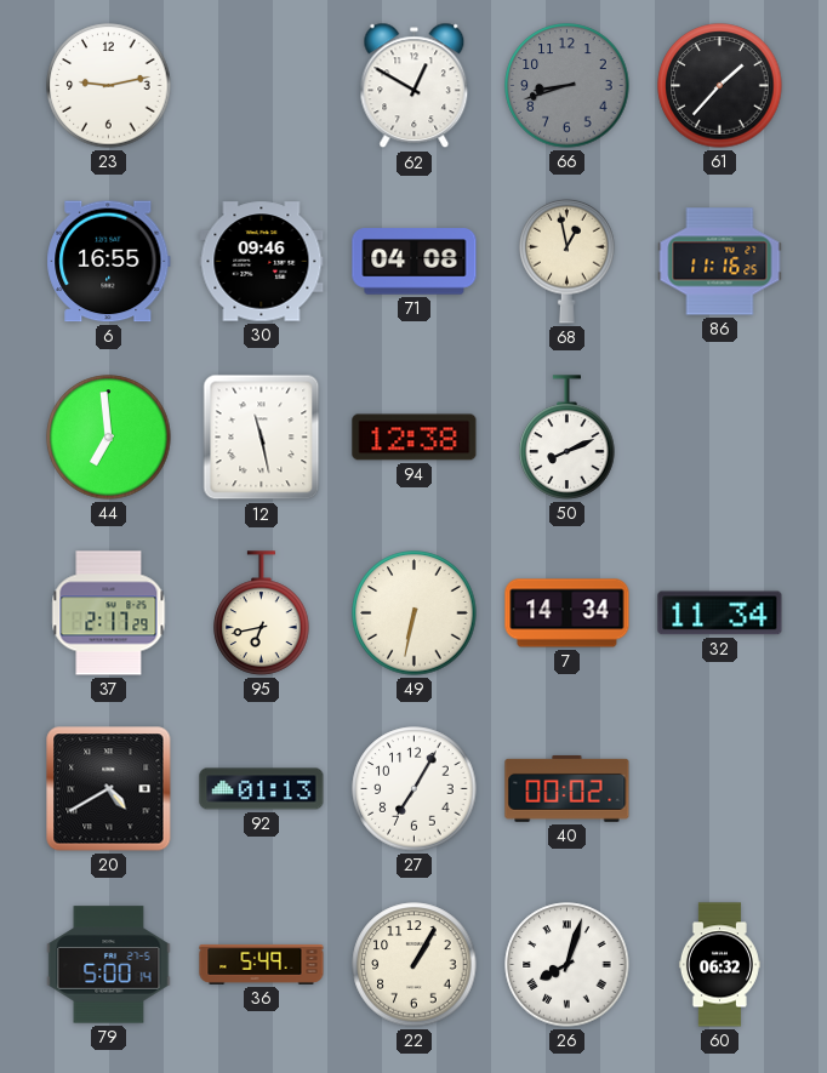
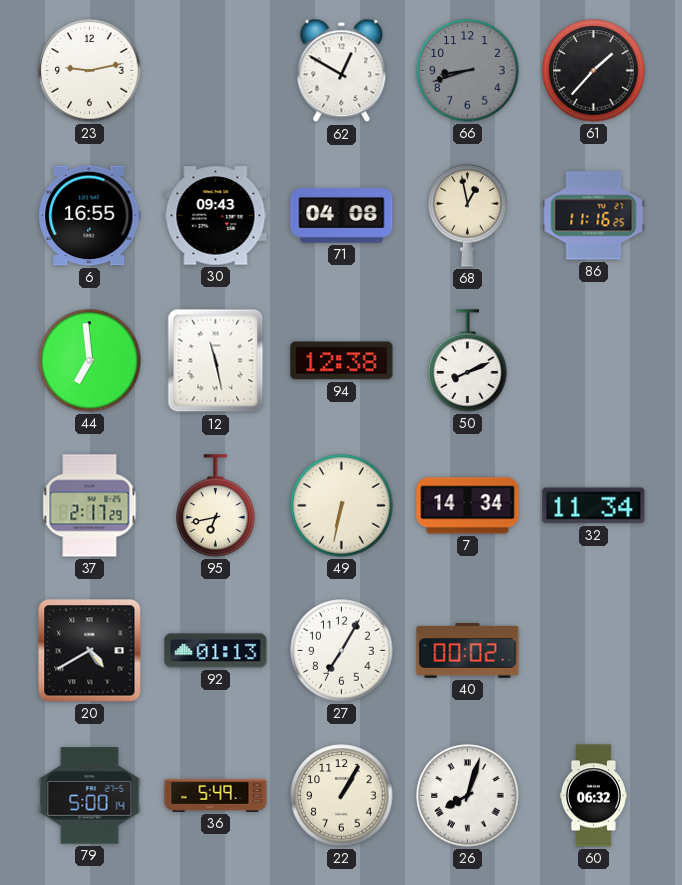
30: 09:46 -> 09:43 (216, 216)
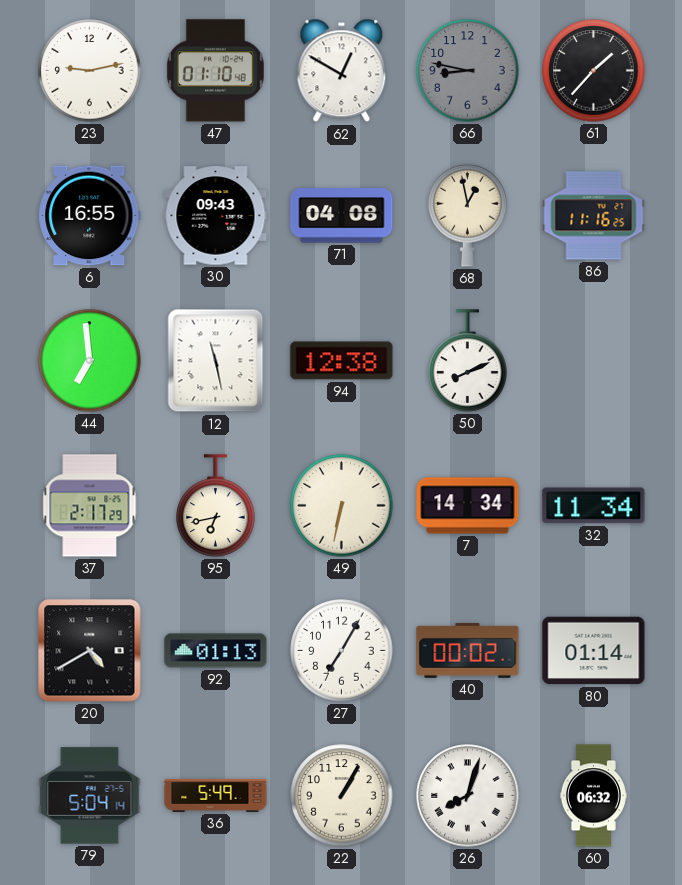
47: none -> 01:10 (215, 71)
66: 8:42 -> 8:47 (468, 71)
80: none -> 01:14 (594, 651)
79: 5:00 -> 5:04 (90, 796)
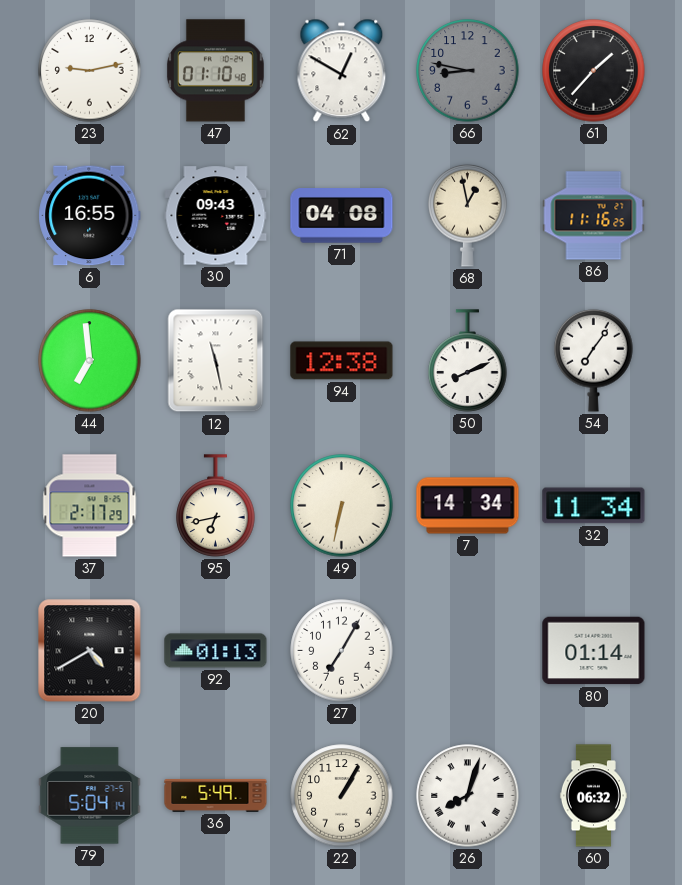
54: none -> 7:06 (594, 360)
40: 00:02 -> none (468, 651)
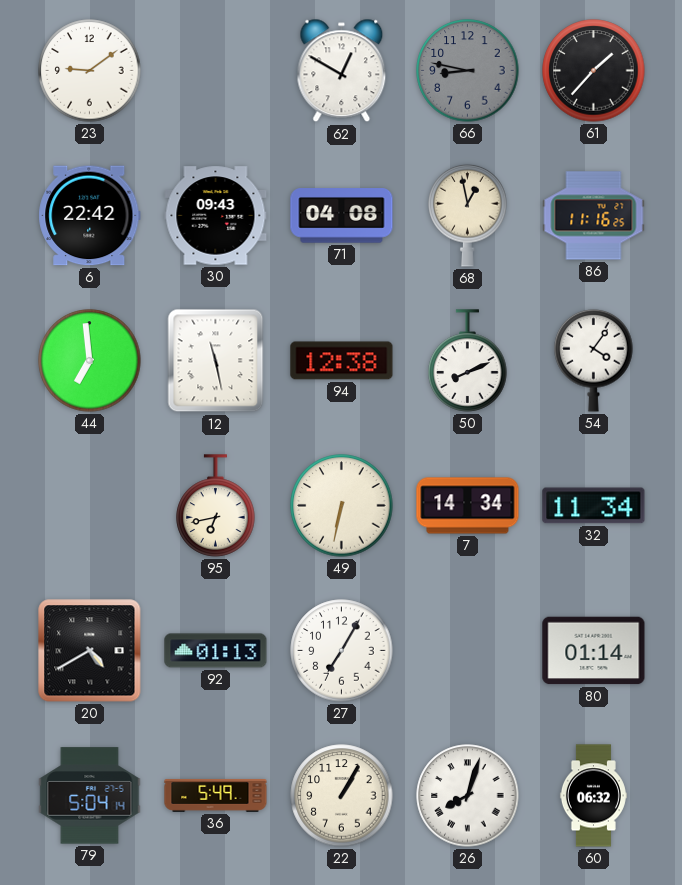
23: 9:13 -> 9:09 (90, 71)
47: 01:10 -> none (215, 71)
6: 16:55 -> 22:42 (90, 216)
54: 7:06 -> 4:06 (594, 360)
37: 2:17 -> none (90, 506)
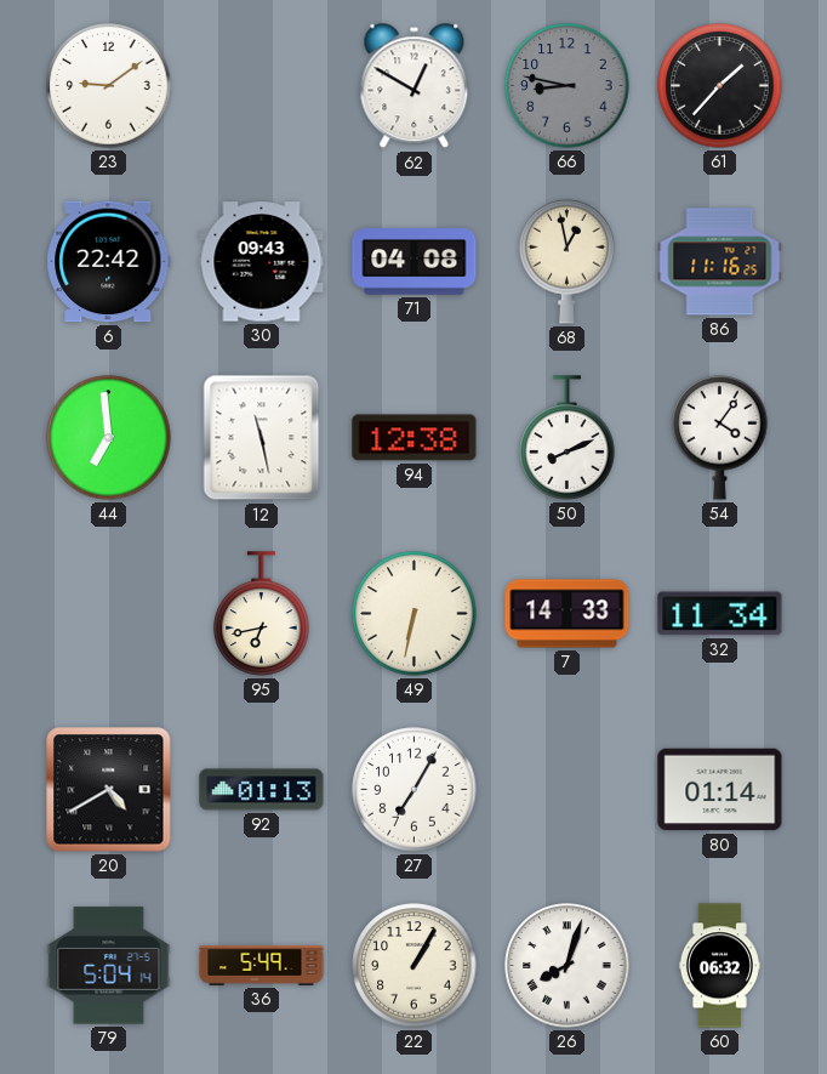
7: 14:34 -> 14:33 (568, 614)
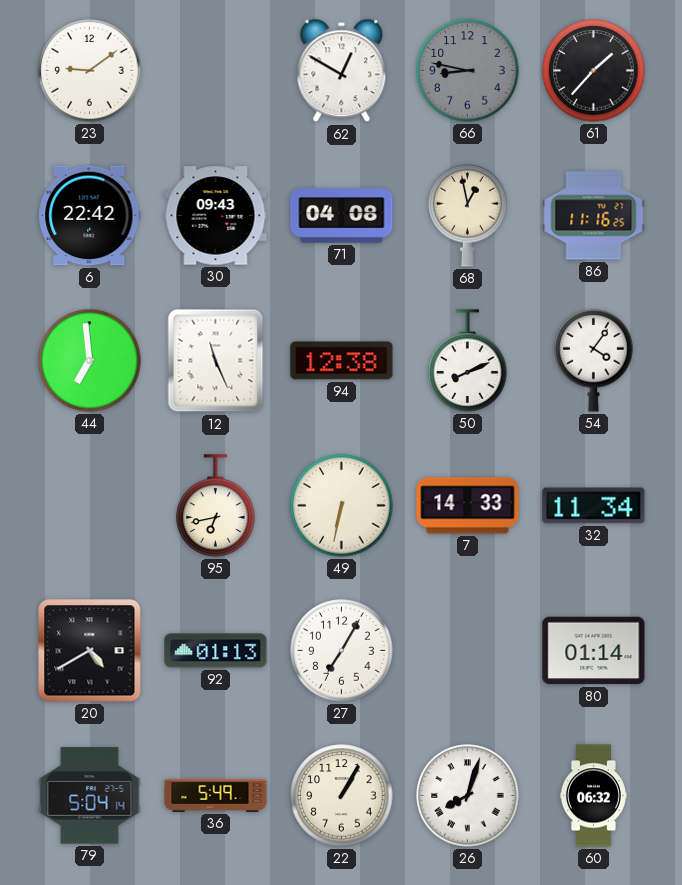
12: 11:28 -> 11:26 (216, 361)
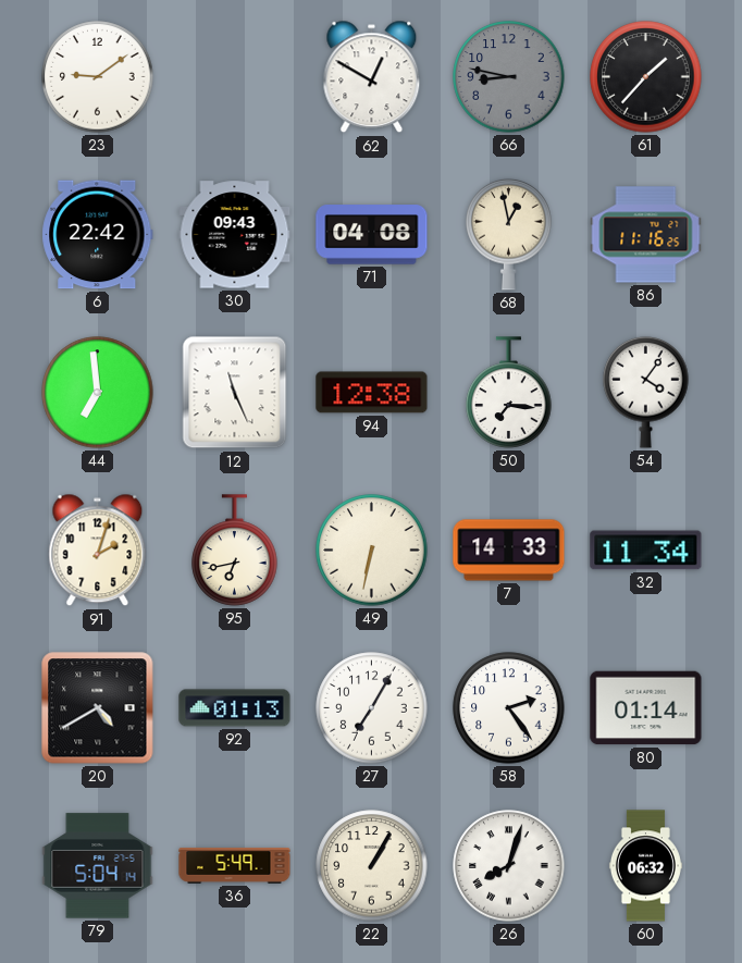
50: 8:11 -> 7:16 (509, 393)
91: none -> 2:03 (98, 551)
58: none -> 2:24 (509, 708)
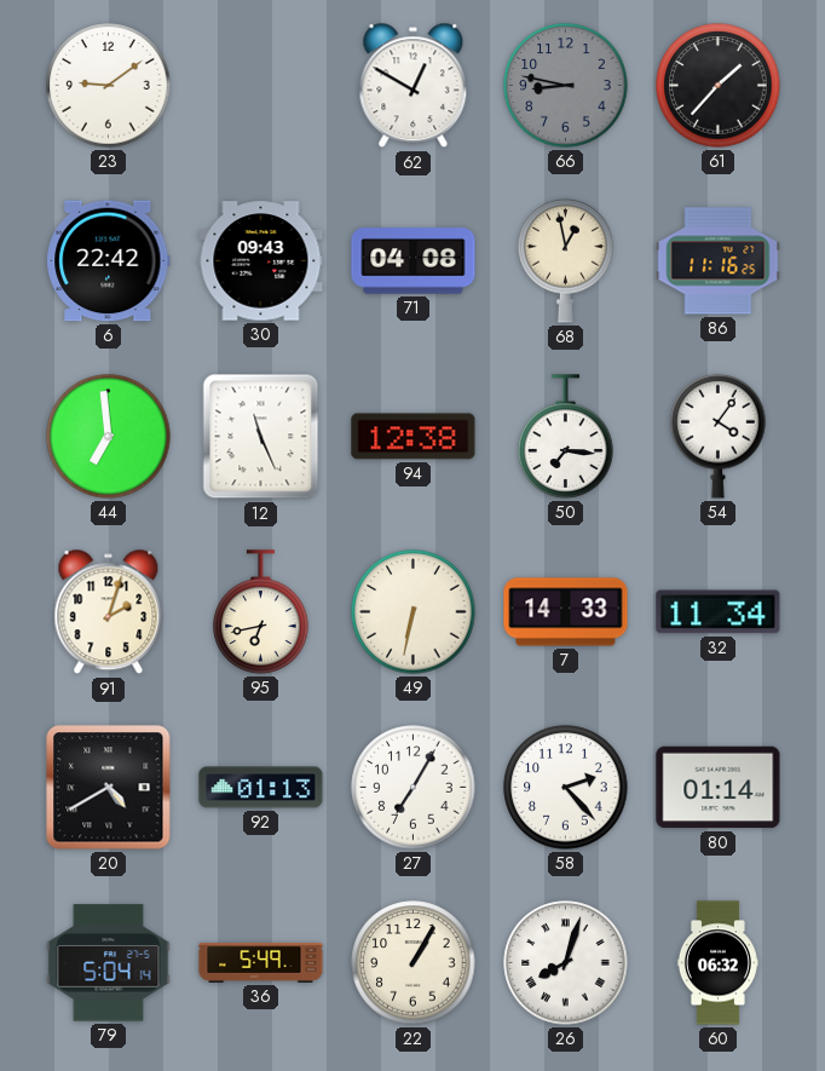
58: 2:24 -> 2:23 (566, 788)
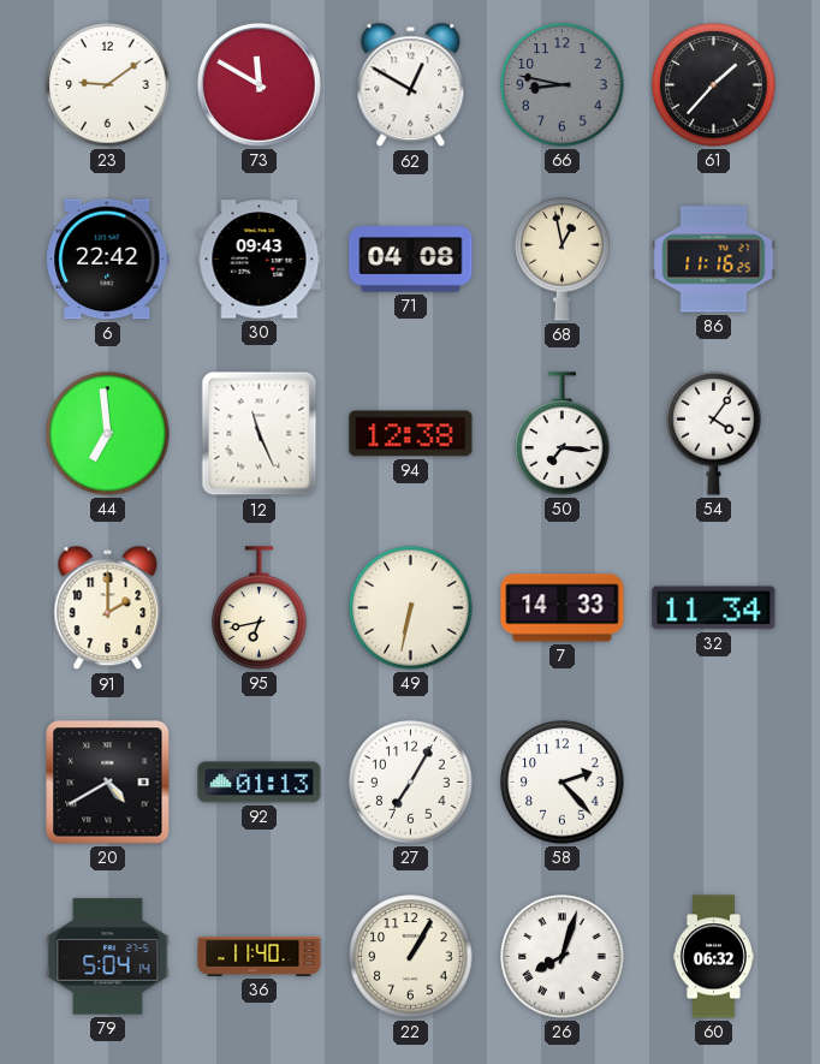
73: none -> 11:50 (259, 84)
91: 2:03 -> 2:00 (108, 608)
80: 01:14 -> none (719, 788)
36: 5:49 -> 11:40 (260, 956)
